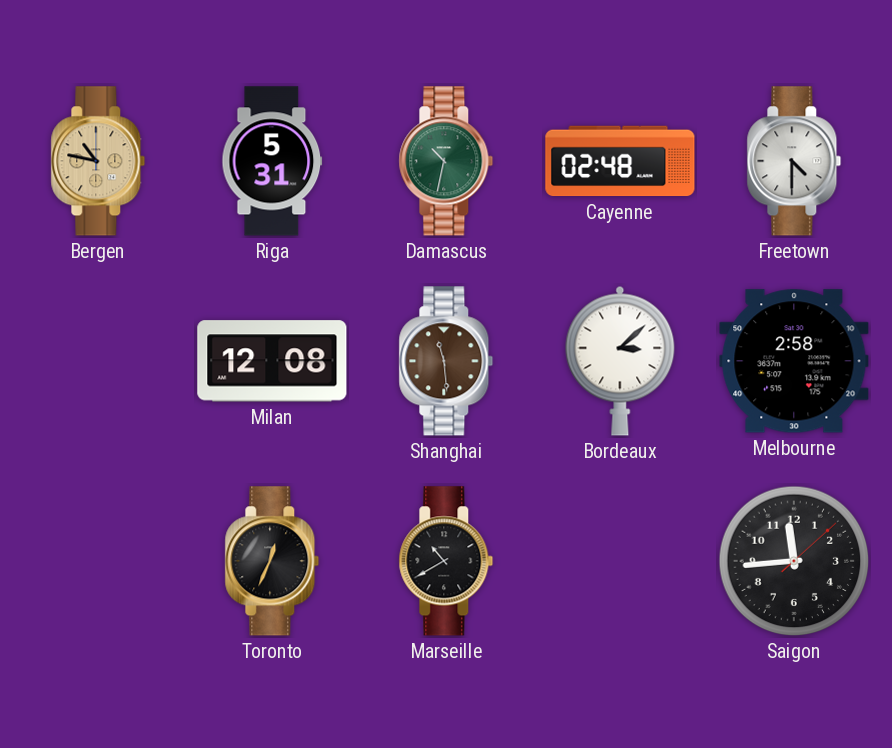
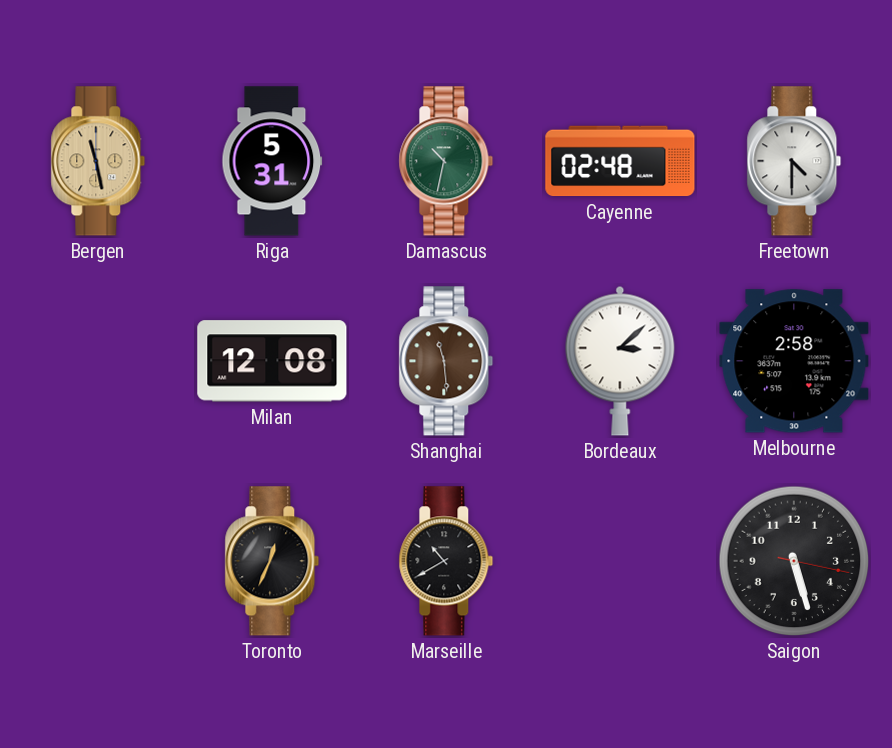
Bergen: 10:47 -> 11:28 (98, 161)
Saigon: 11:44 -> 5:27 (794, 561)
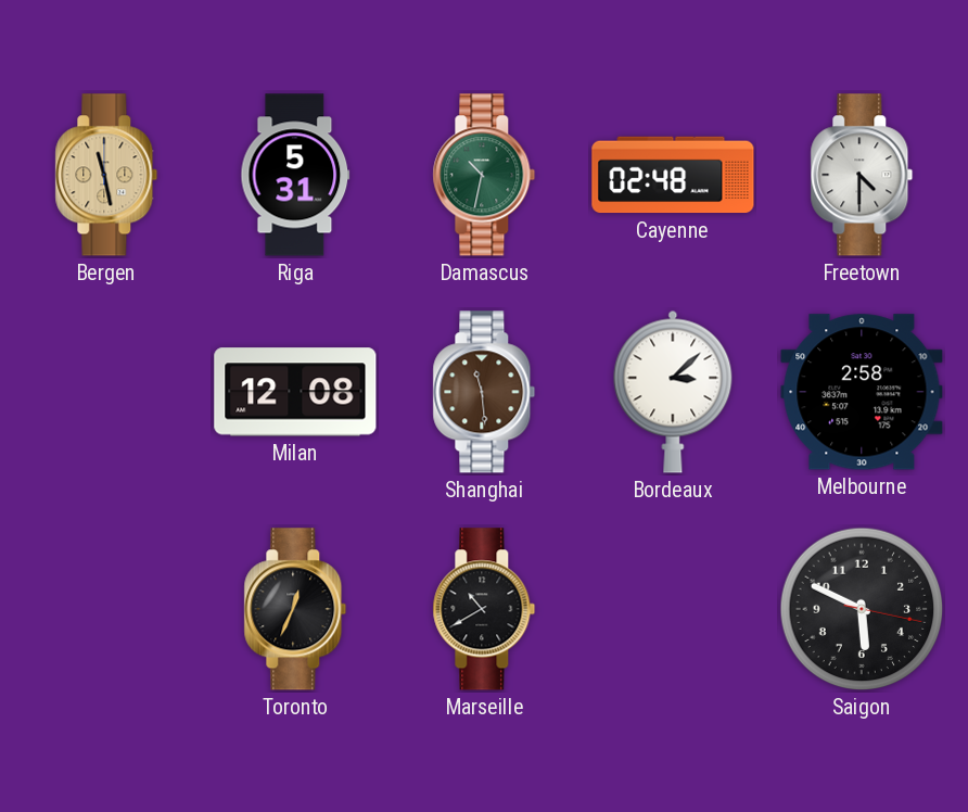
Saigon: 5:27 -> 5:49 (862, 609)
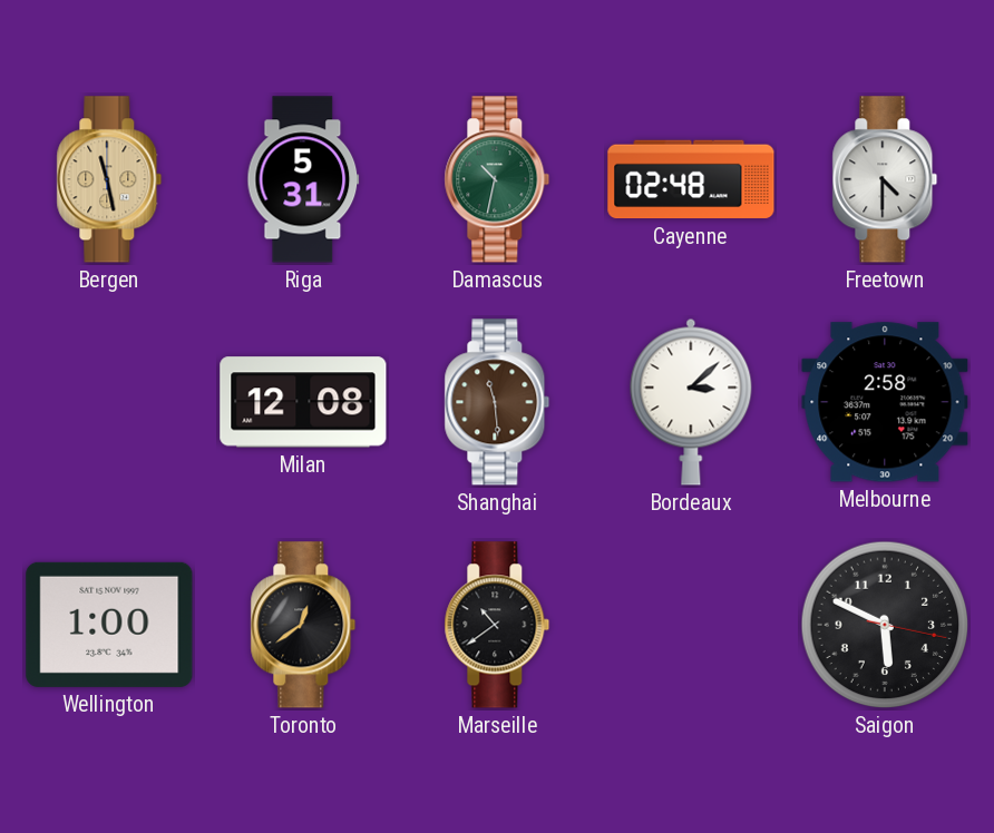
Wellington: none -> 1:00 (109, 625)
Toronto: 12:34 -> 12:39 (303, 625)
Marseille: 10:40 -> 10:39 (497, 625)
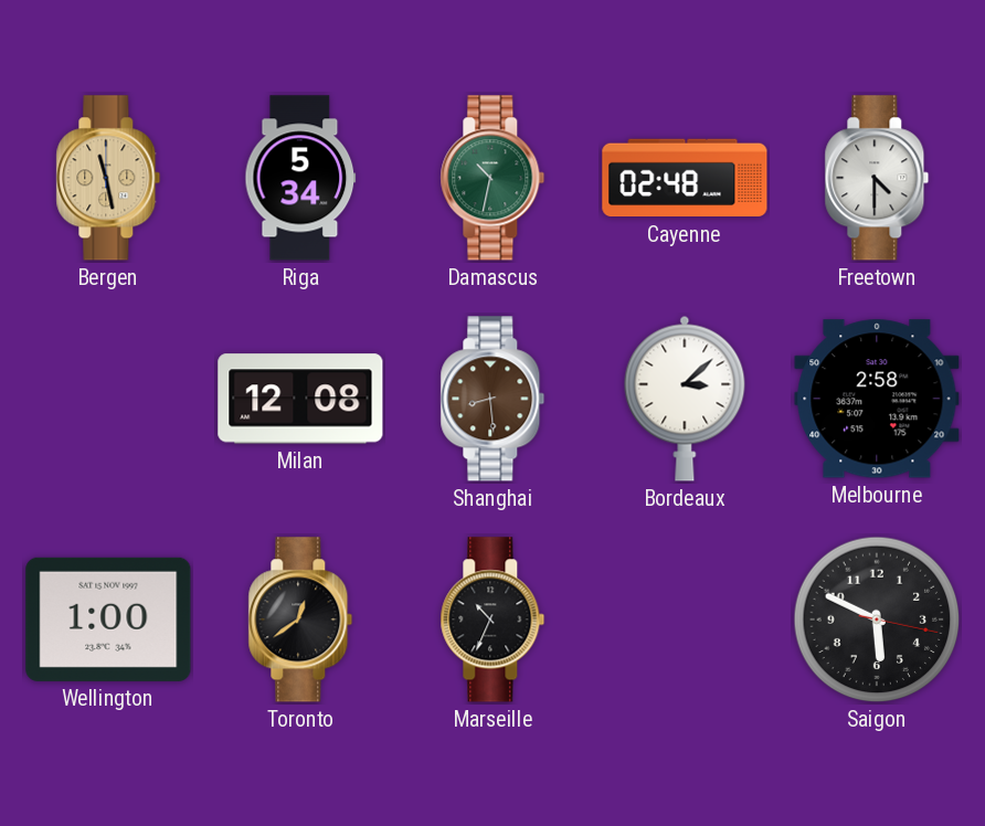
Riga: 5:31 -> 5:34 (300, 178)
Shanghai: 11:29 -> 8:29 (492, 399)
Marseille: 10:39 -> 10:34 (492, 619)
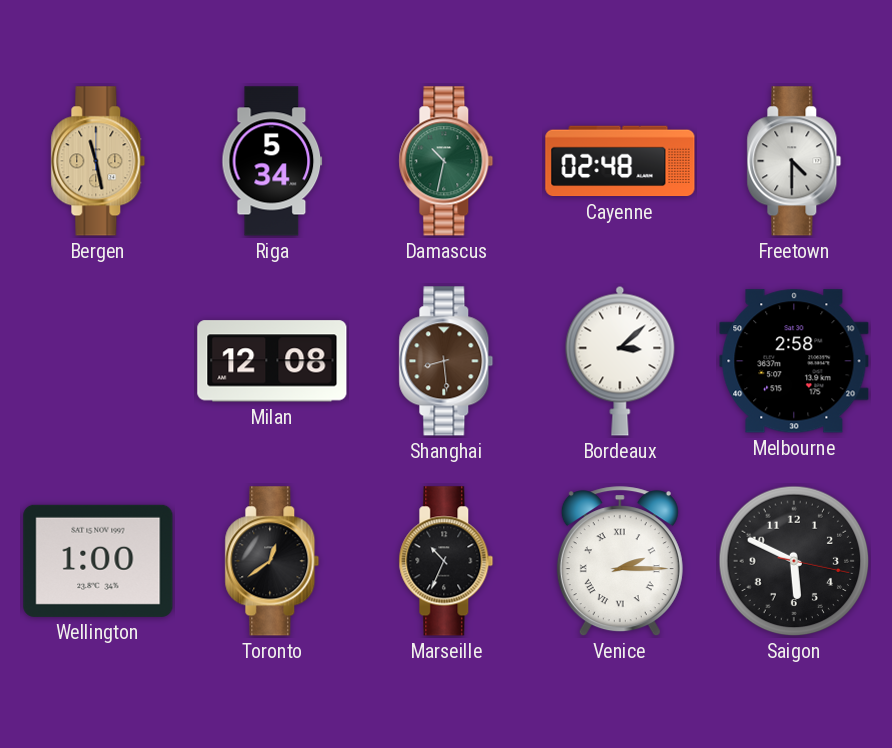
Venice: none -> 2:15 (620, 562)
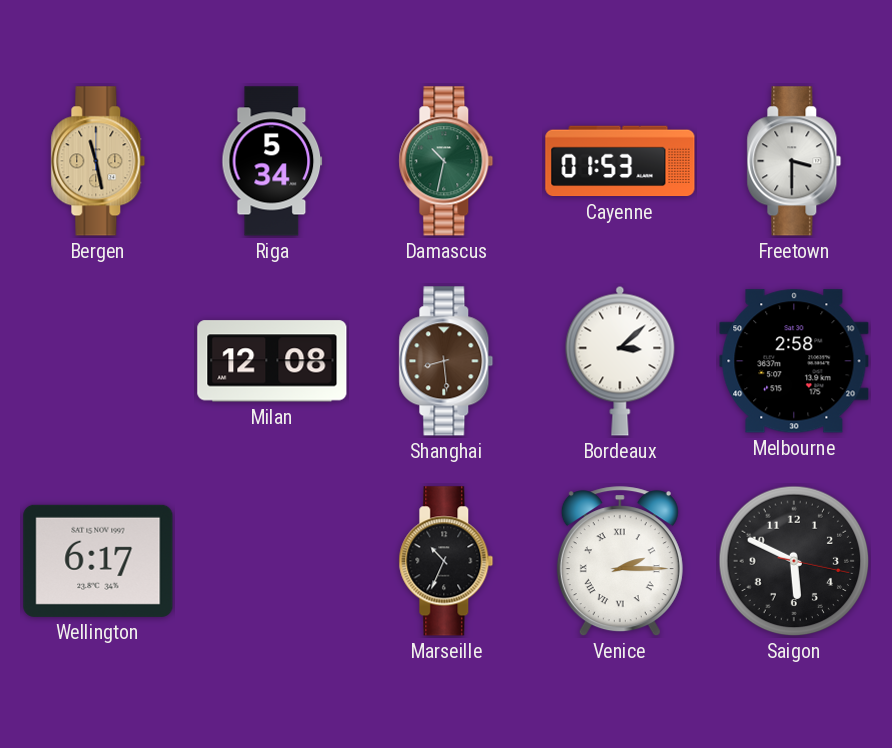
Cayenne: 02:48 -> 01:53 (620, 161)
Freetown: 4:30 -> 3:30 (794, 161)
Wellington: 1:00 -> 6:17 (98, 561)
Toronto: 12:39 -> none (272, 561)
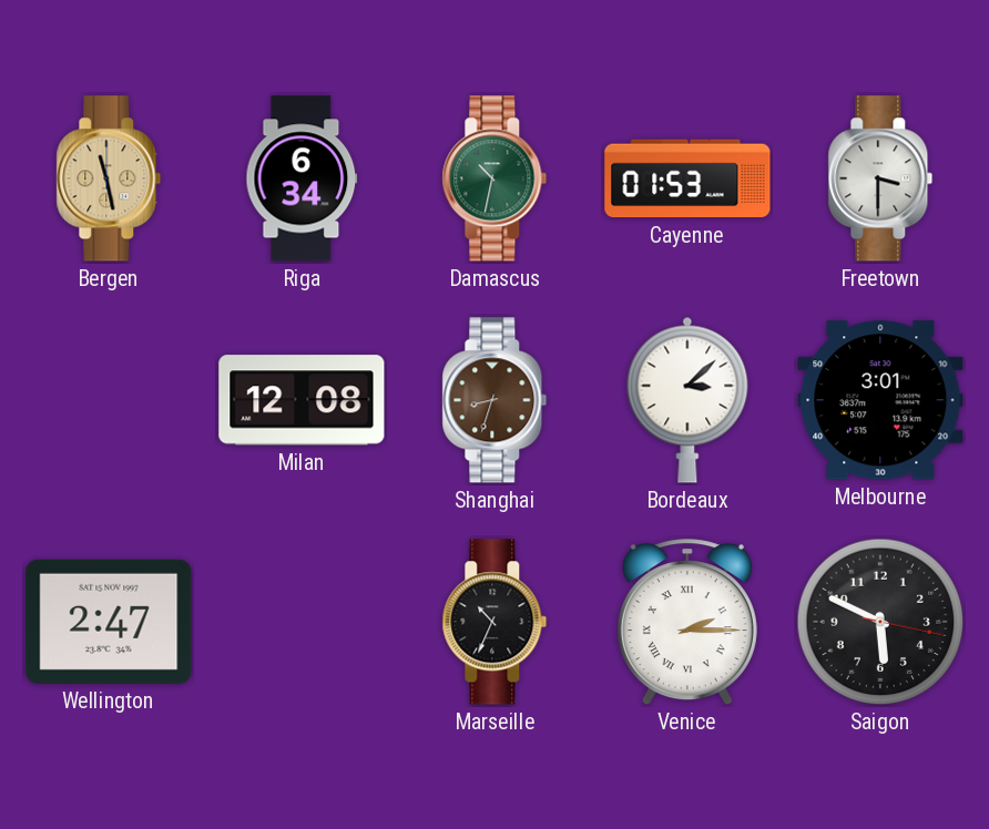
Riga: 5:34 -> 6:34 (302, 178)
Shanghai: 8:29 -> 8:33 (494, 400)
Melbourne: 2:58 -> 3:01 (880, 400)
Wellington: 6:17 -> 2:47 (109, 622)
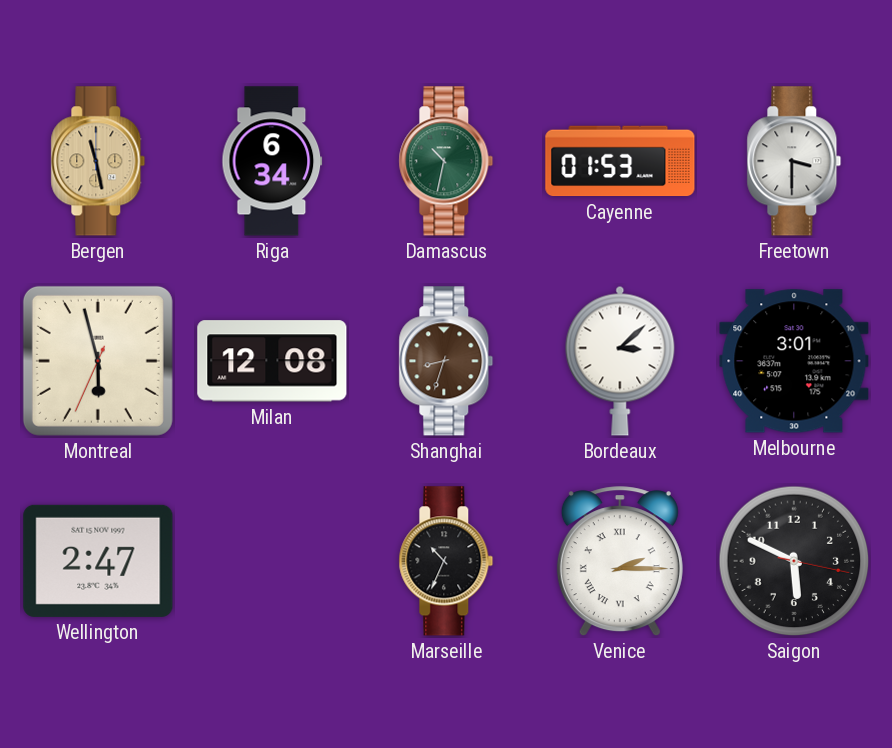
Montreal: none -> 5:57 (98, 361)
